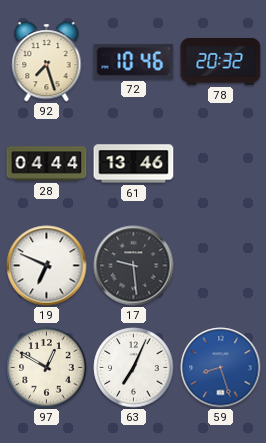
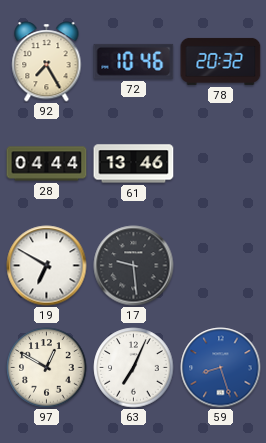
92: 7:27 -> 7:25 (47, 62)
19: 6:49 -> 6:50 (47, 266)
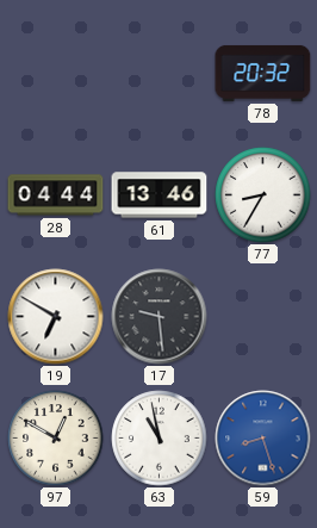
92: 7:25 -> none (47, 62)
72: 10:46 -> none (134, 61)
77: none -> 8:35 (263, 195)
63: 7:04 -> 10:58 (160, 439)
